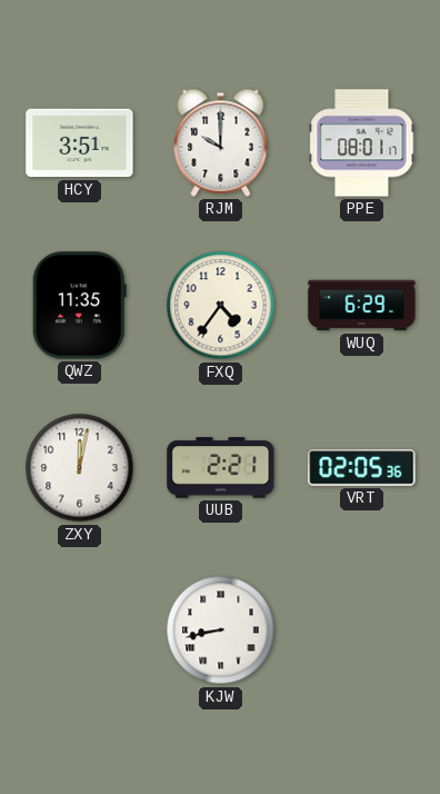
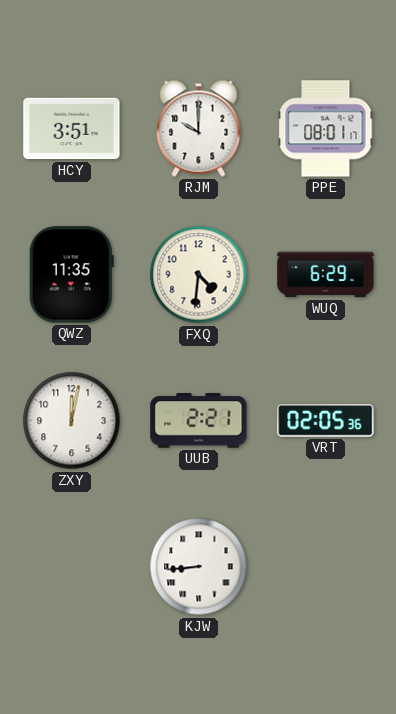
FXQ: 4:36 -> 4:31 (199, 275)
KJW: 8:43 -> 8:44 (199, 567)
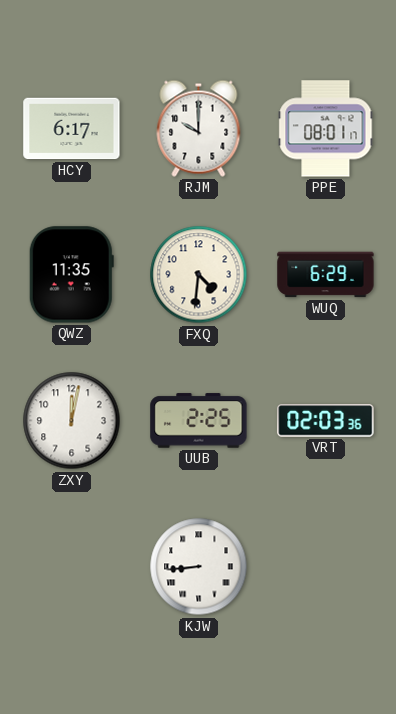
HCY: 3:51 -> 6:17 (72, 129)
UUB: 2:21 -> 2:25 (199, 421)
VRT: 02:05 -> 02:03 (326, 421)
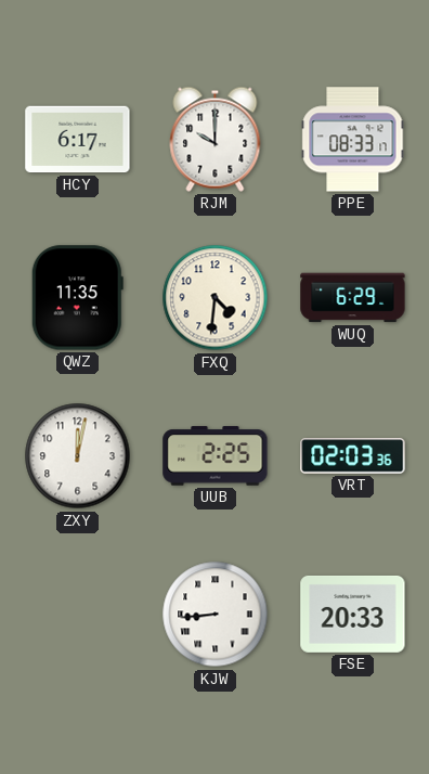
PPE: 08:01 -> 08:33 (353, 140)
FSE: none -> 20:33 (353, 614)
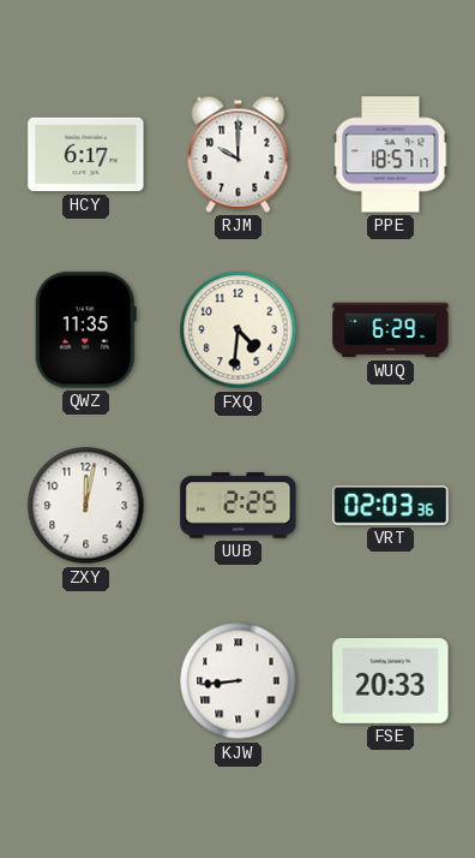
PPE: 08:33 -> 18:57 (391, 155)
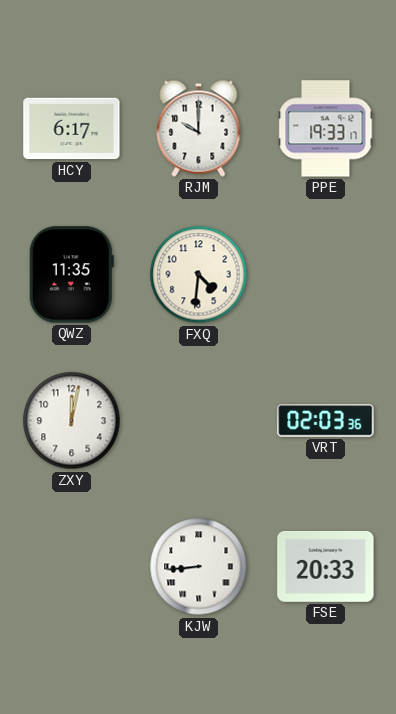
PPE: 18:57 -> 19:33 (326, 129)
WUQ: 6:29 -> none (391, 330)
UUB: 2:25 -> none (239, 506)
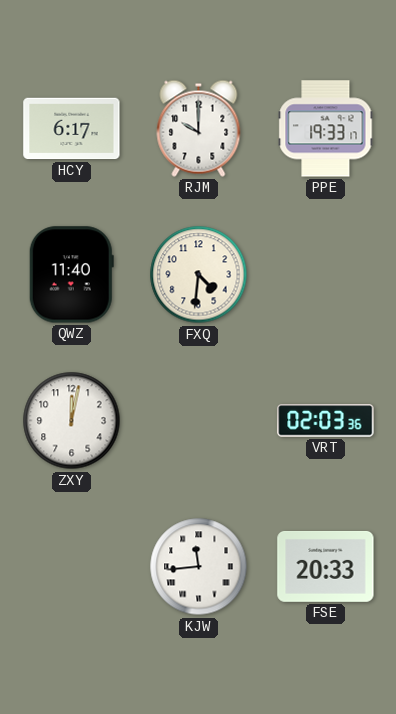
QWZ: 11:35 -> 11:40 (71, 275)
KJW: 8:44 -> 11:44 (199, 567)
